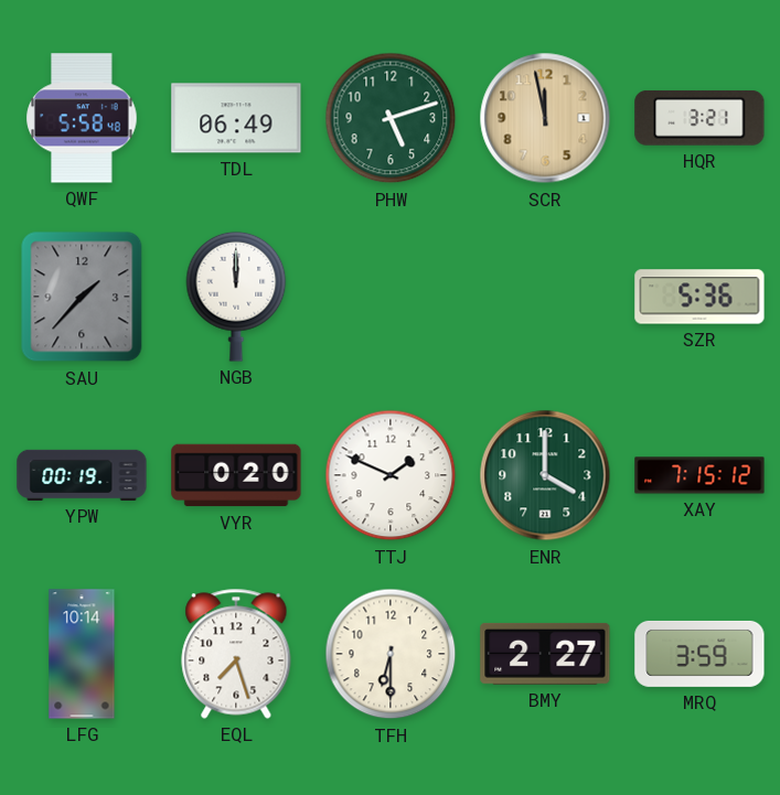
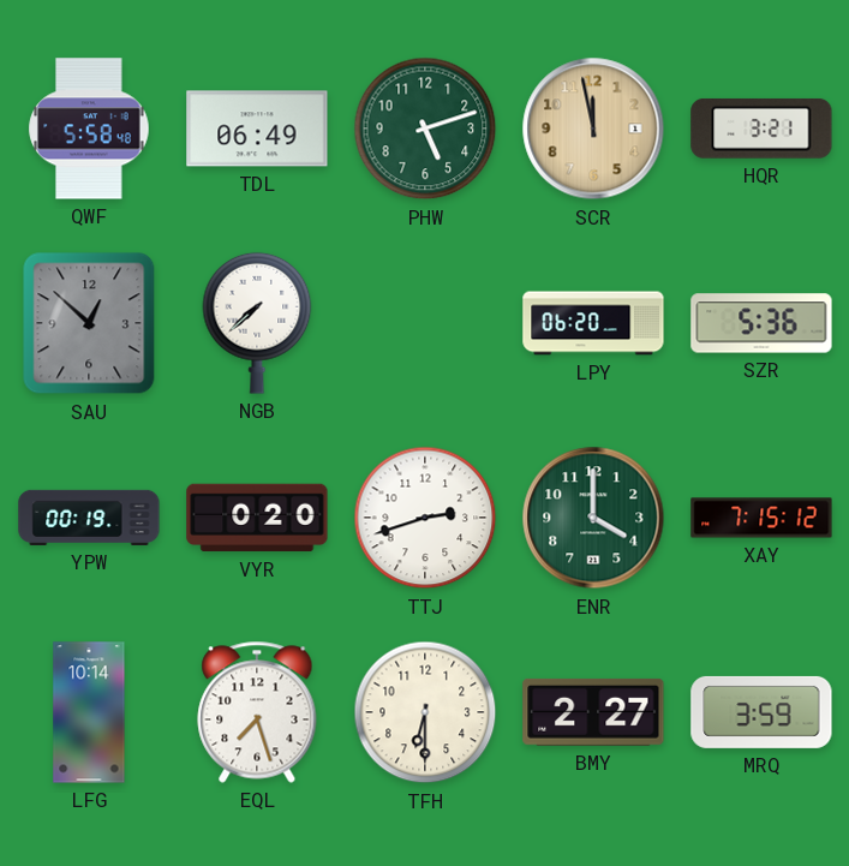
SAU: 1:37 -> 12:52 (89, 323)
NGB: 12:00 -> 7:38 (257, 323)
LPY: none -> 06:20 (593, 323)
TTJ: 1:49 -> 2:42 (425, 518)
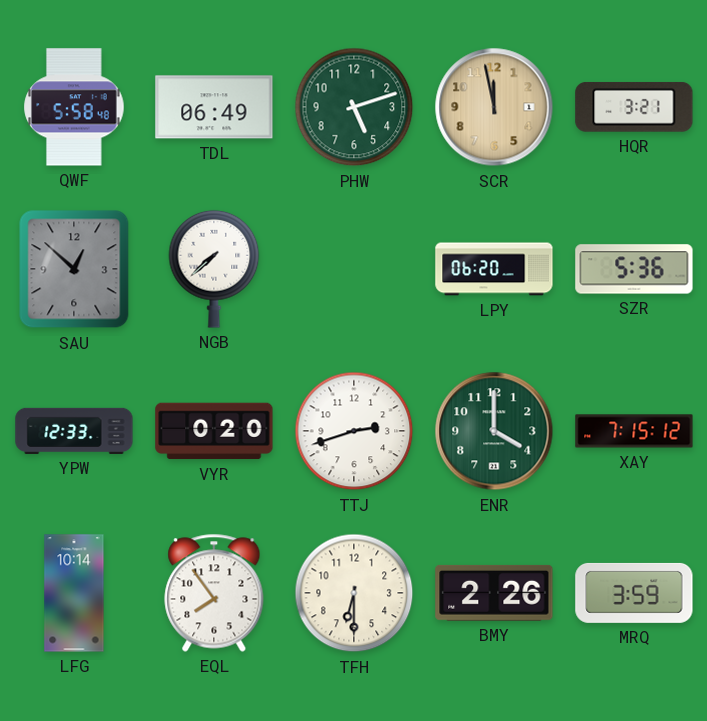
YPW: 00:19 -> 12:33 (74, 431)
EQL: 7:27 -> 7:54 (214, 593)
BMY: 2:27 -> 2:26 (494, 593)
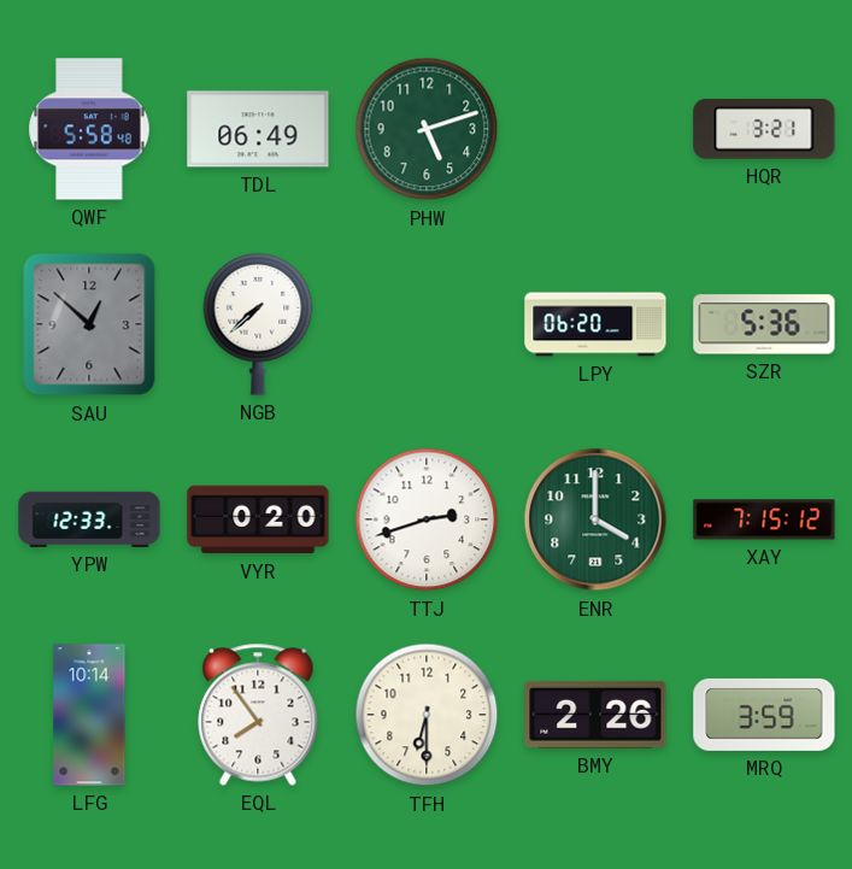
SCR: 11:58 -> none (494, 107)
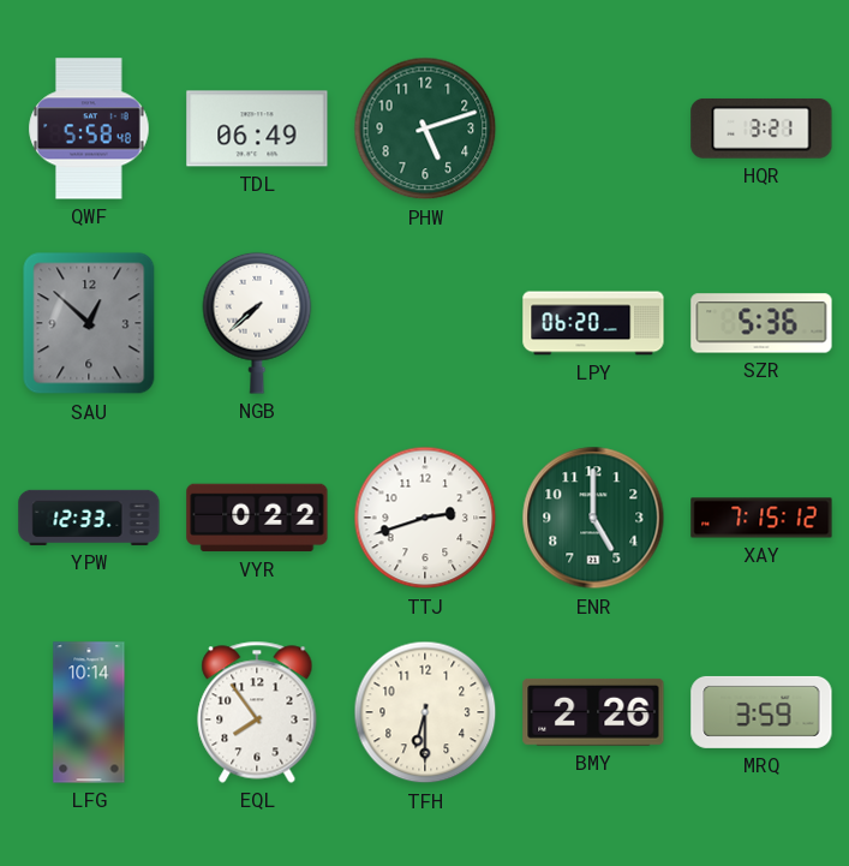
VYR: 0:20 -> 0:22 (257, 518)
ENR: 4:00 -> 5:00 (593, 518)
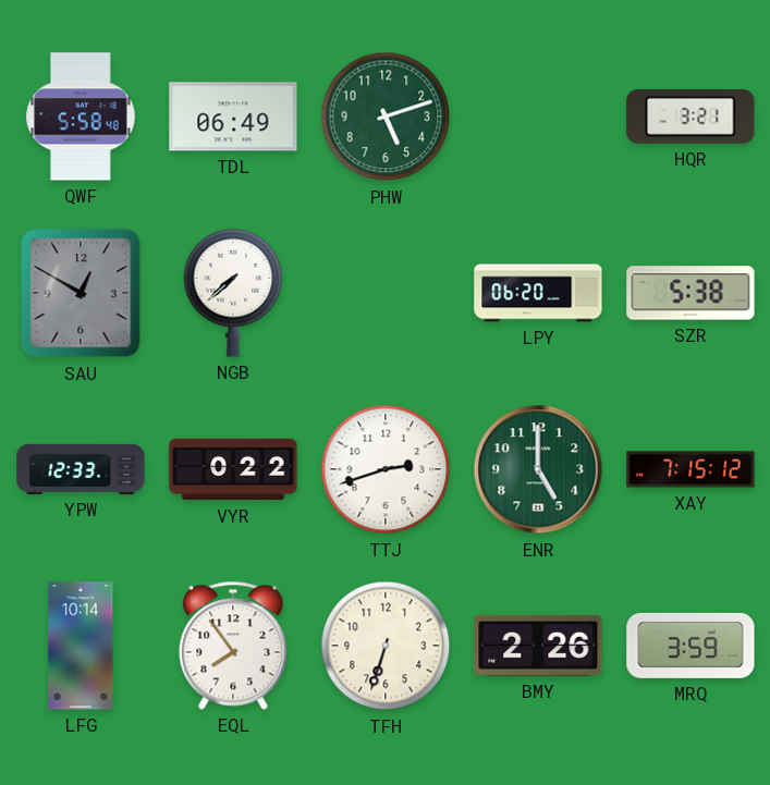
SAU: 12:52 -> 12:50 (81, 293)
SZR: 5:36 -> 5:38 (690, 293)
TFH: 6:30 -> 6:33 (386, 646)
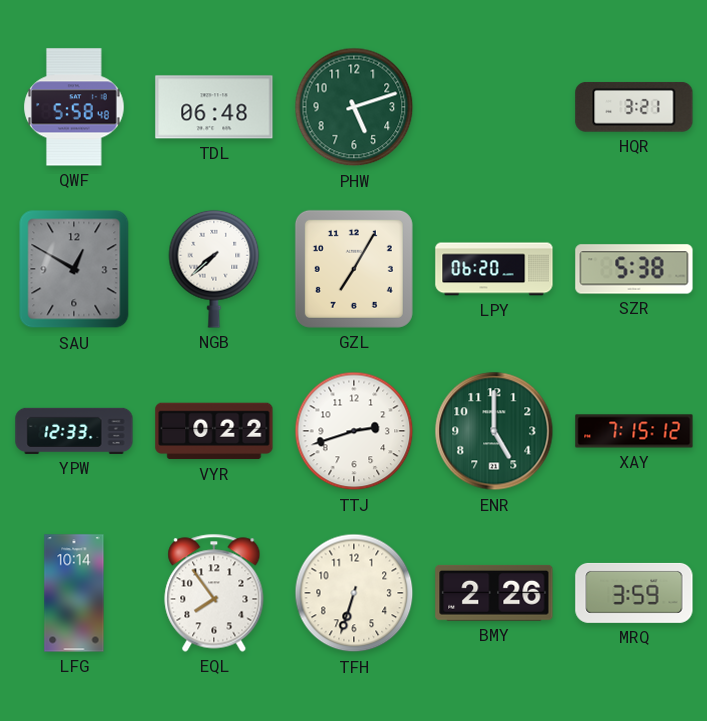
TDL: 06:49 -> 06:48 (214, 107)
GZL: none -> 7:05 (354, 269)
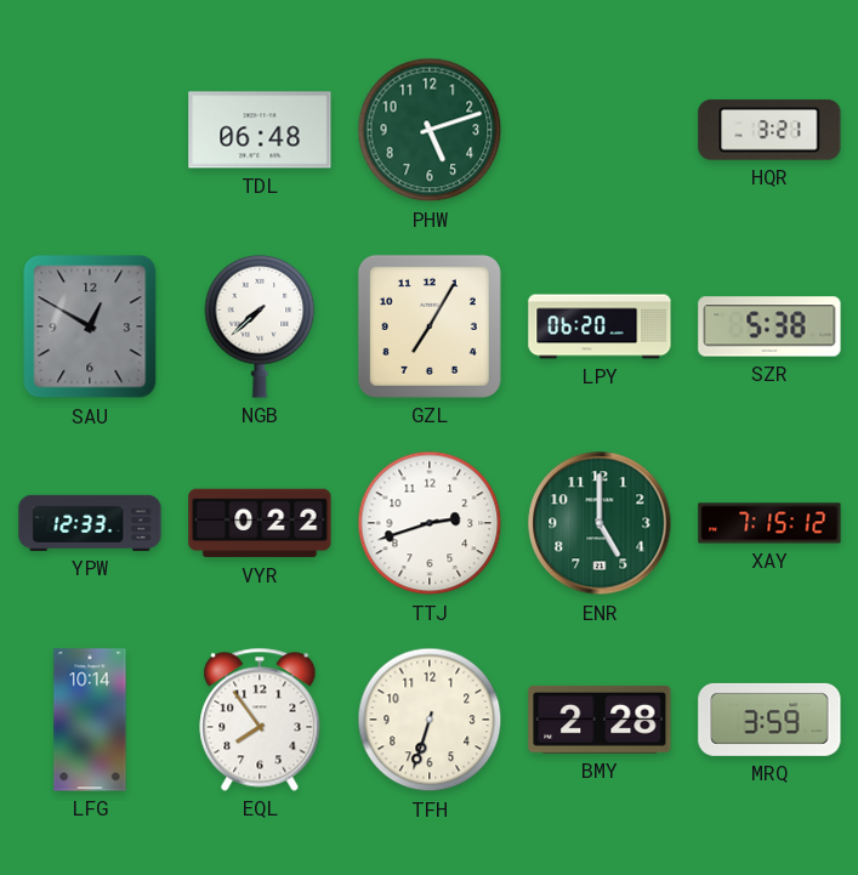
QWF: 5:58 -> none (74, 107)
BMY: 2:26 -> 2:28 (600, 720)
